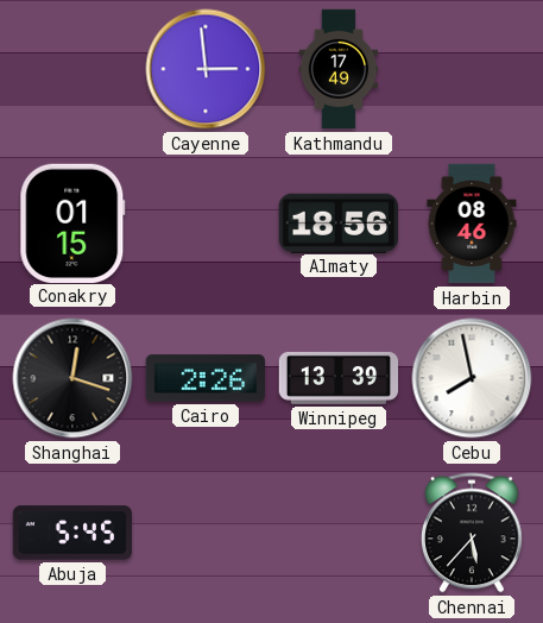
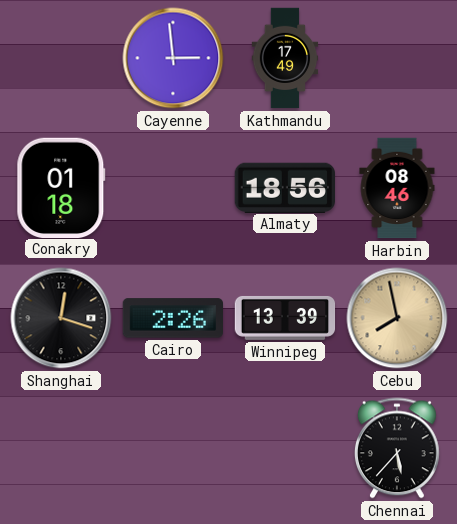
Conakry: 01:15 -> 01:18 (61, 187)
Cebu dial: white -> champagne (397, 318)
Abuja: 5:45 -> none (72, 533)
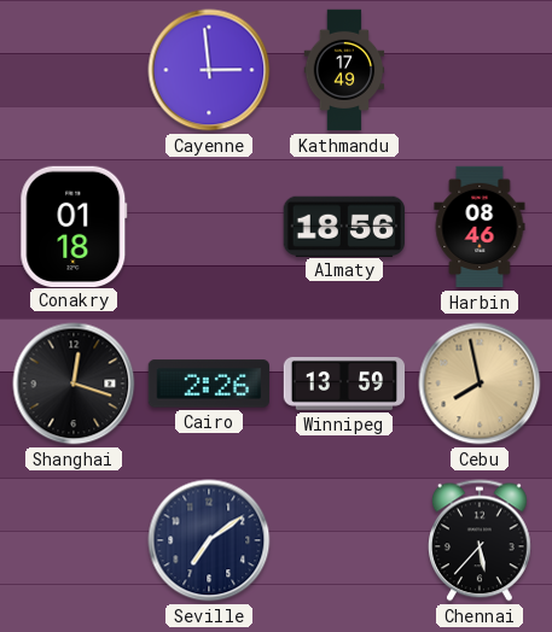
Winnipeg: 13:39 -> 13:59 (344, 384)
Seville: none -> 7:09 (209, 540)
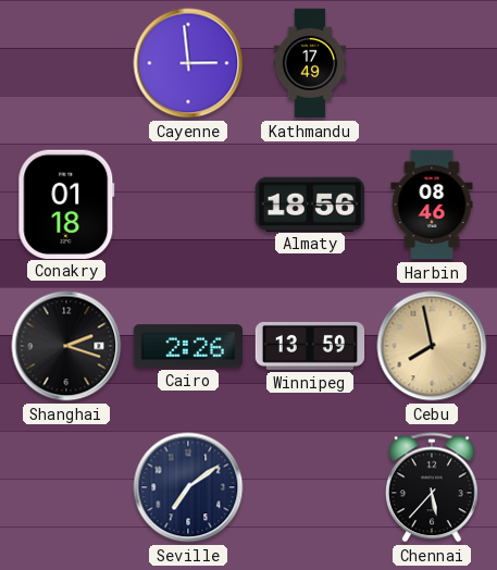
Shanghai: 12:18 -> 2:18 (66, 346)
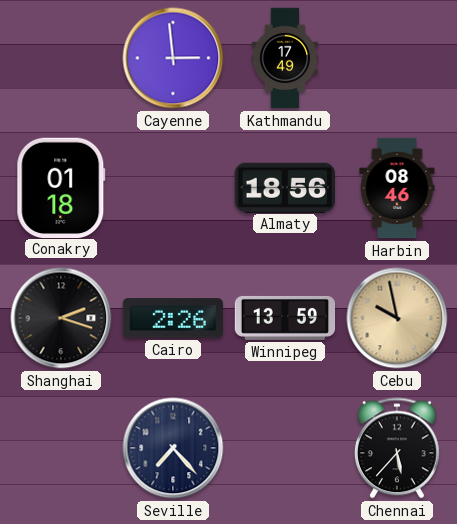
Cebu: 7:58 -> 9:58 (397, 318)
Seville: 7:09 -> 7:23 (173, 448)
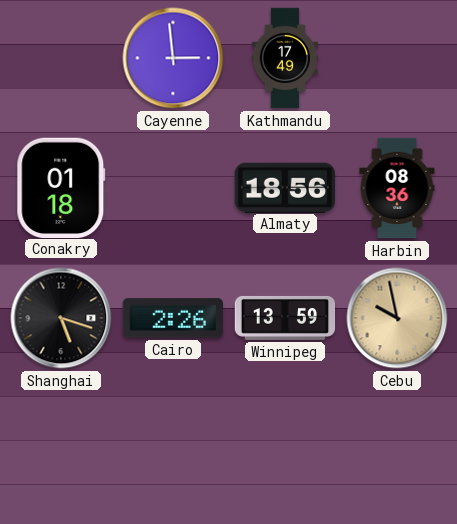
Harbin: 08:46 -> 08:36 (397, 188)
Shanghai: 2:18 -> 5:18 (61, 318)
Seville: 7:23 -> none (173, 448)
Chennai: 5:37 -> none (397, 448)
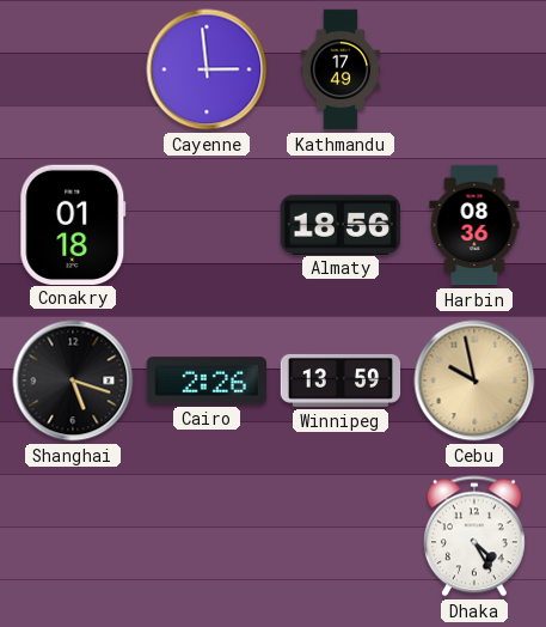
Dhaka: none -> 4:25 (474, 536)
